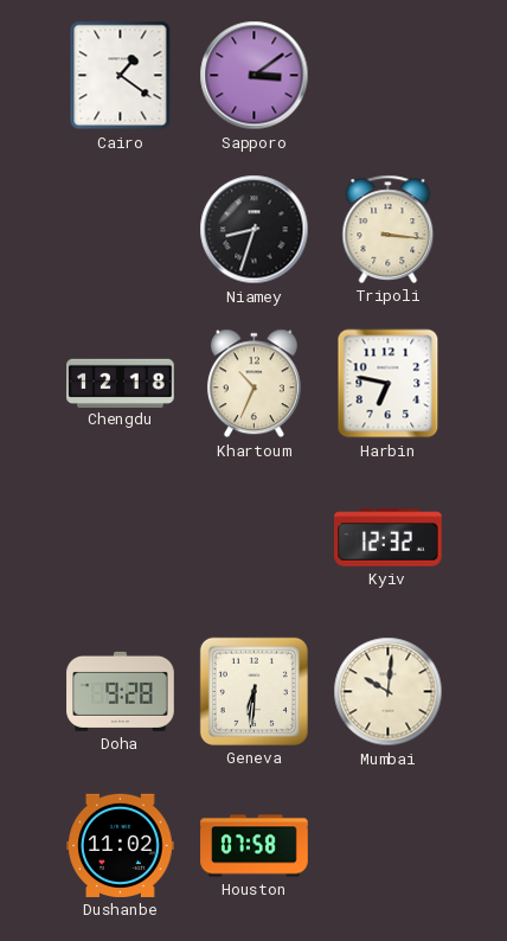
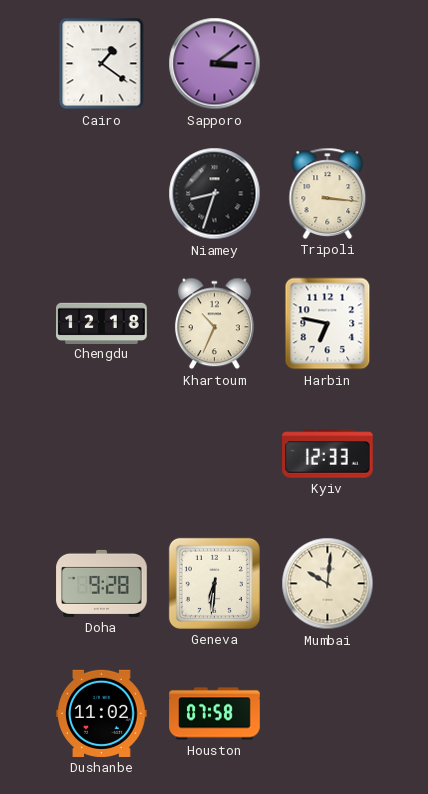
Kyiv: 12:32 -> 12:33 (328, 454)
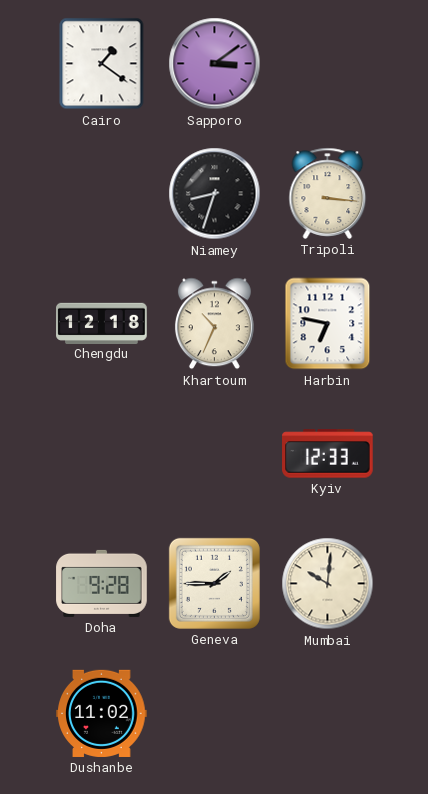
Geneva: 6:31 -> 1:45 (214, 583)
Houston: 07:58 -> none (215, 714)
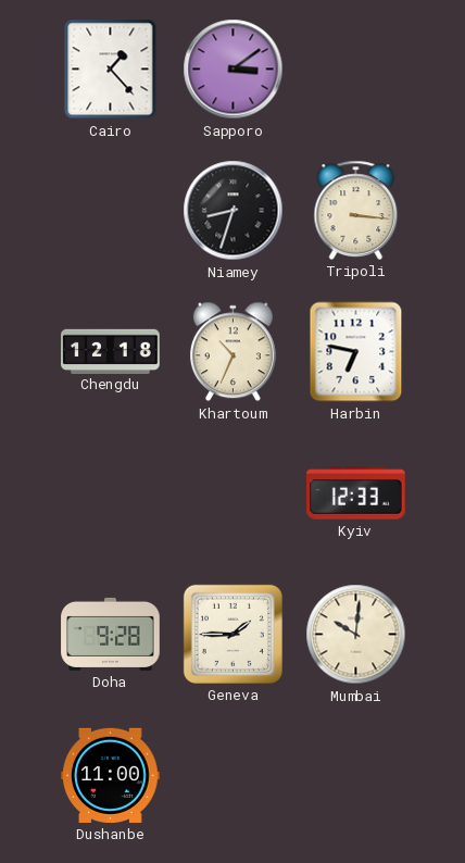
Cairo: 1:21 -> 1:23 (111, 70)
Dushanbe: 11:02 -> 11:00 (111, 775)
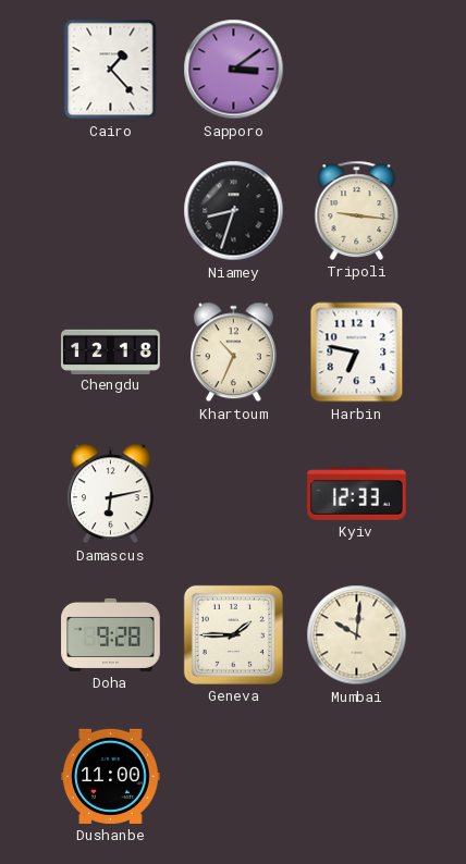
Tripoli: 3:16 -> 9:16 (357, 210)
Damascus: none -> 6:13 (110, 494)
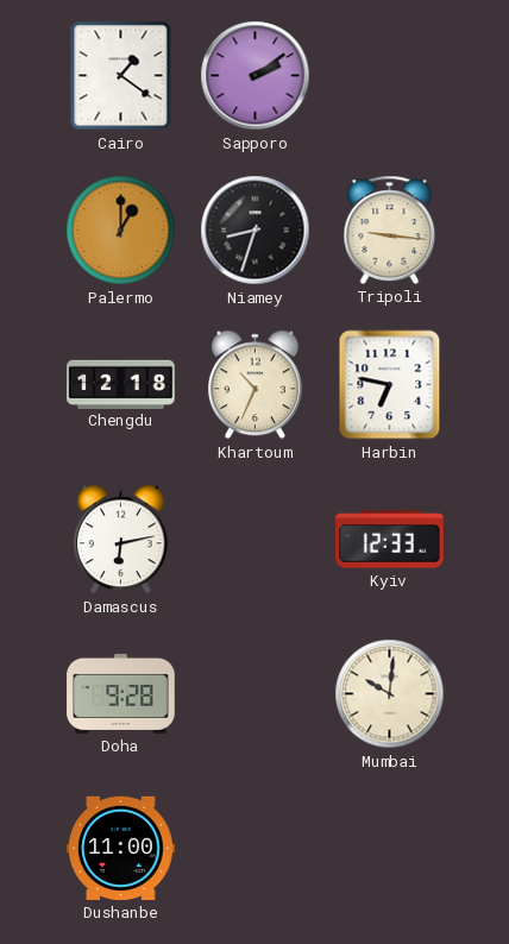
Cairo: 1:23 -> 1:21 (121, 76)
Sapporo: 3:09 -> 2:09 (256, 76)
Palermo: none -> 1:00 (121, 231)
Geneva: 1:45 -> none (233, 634)
